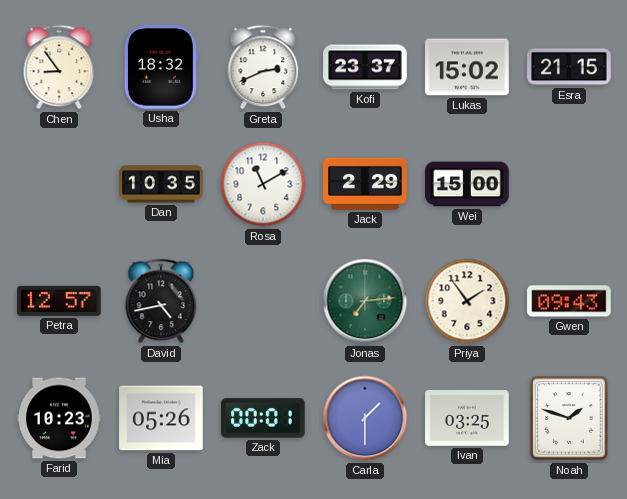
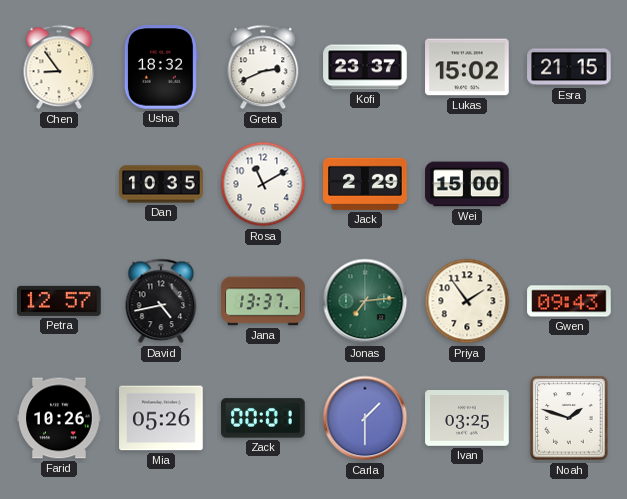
Jana: none -> 13:37 (263, 301)
Farid: 10:23 -> 10:26 (59, 418)
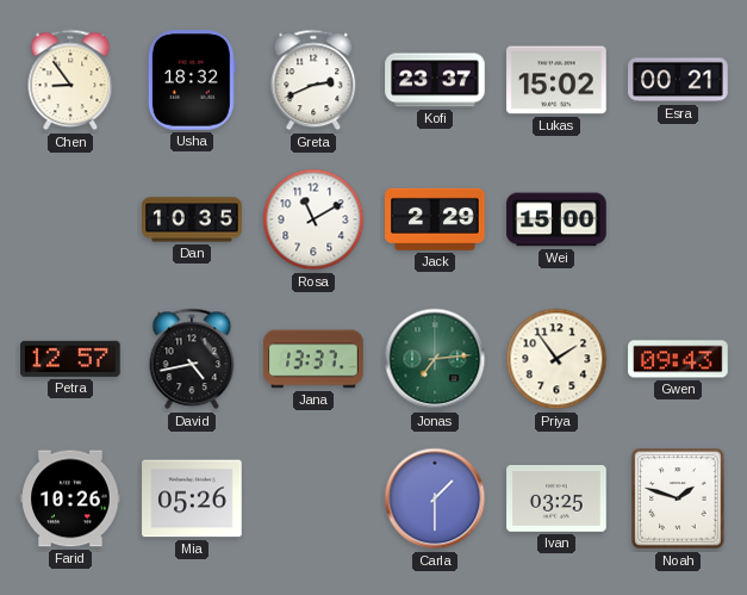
Esra: 21:15 -> 00:21 (678, 80)
Zack: 00:01 -> none (263, 418)
